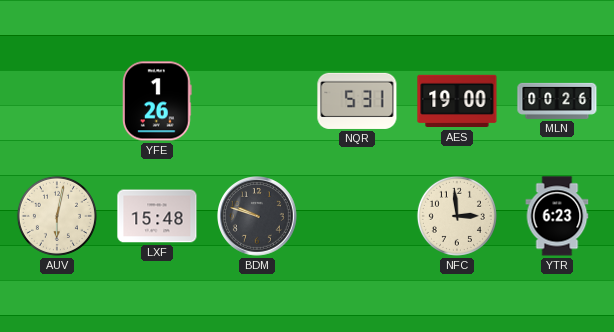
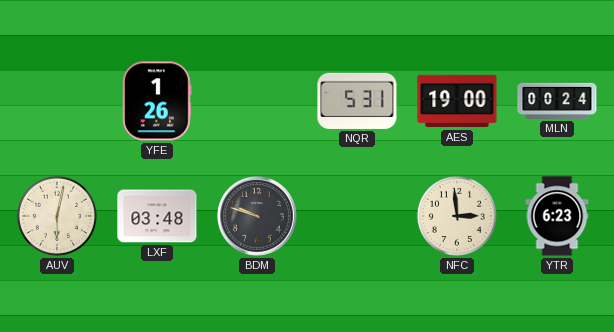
MLN: 00:26 -> 00:24 (557, 101)
LXF: 15:48 -> 03:48 (157, 216)
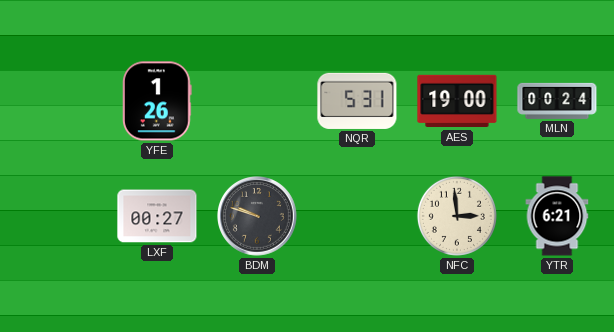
AUV: 6:02 -> none (57, 216)
LXF: 03:48 -> 00:27 (157, 216)
YTR: 6:23 -> 6:21 (557, 216)
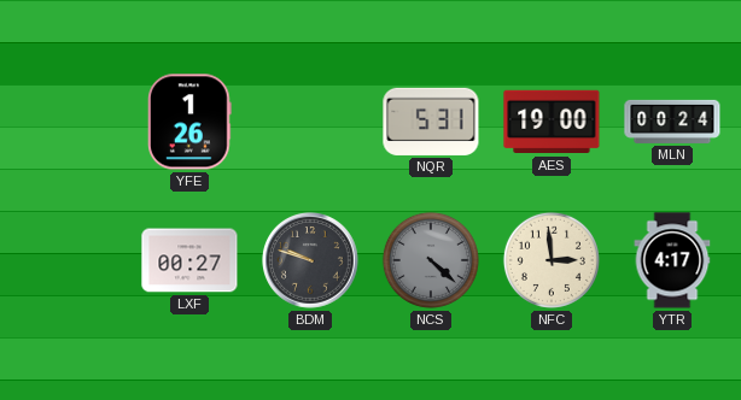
NCS: none -> 4:22 (431, 260)
YTR: 6:21 -> 4:17 (672, 260)
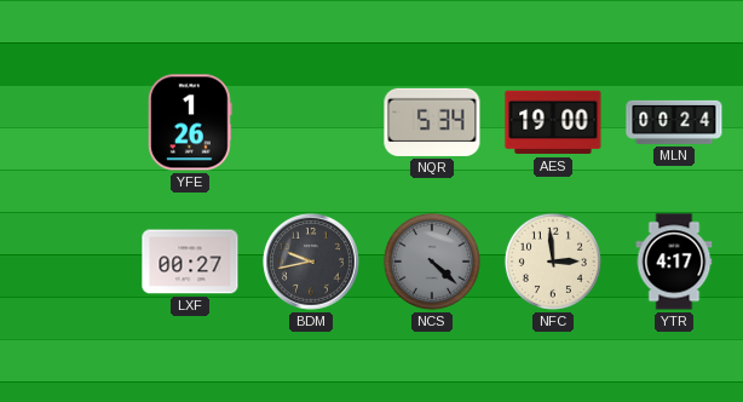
NQR: 5:31 -> 5:34 (432, 122)
BDM: 9:48 -> 9:43 (312, 263)
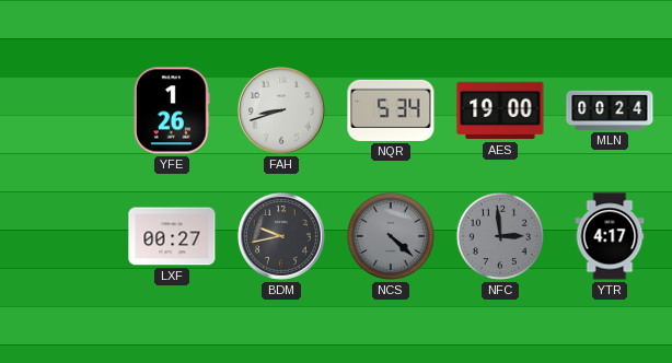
FAH: none -> 8:42 (282, 112)
NFC dial: cream -> grey (500, 236)
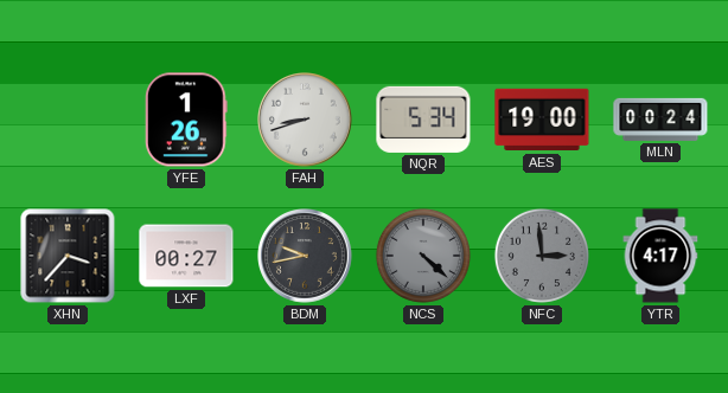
XHN: none -> 3:37 (68, 256)
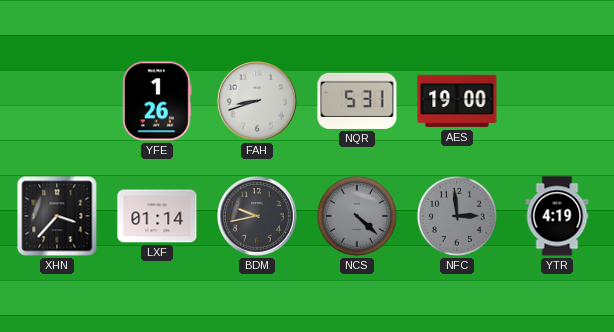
NQR: 5:34 -> 5:31 (357, 101)
MLN: 00:24 -> none (660, 120)
LXF: 00:27 -> 01:14 (157, 216)
YTR: 4:17 -> 4:19 (557, 216)
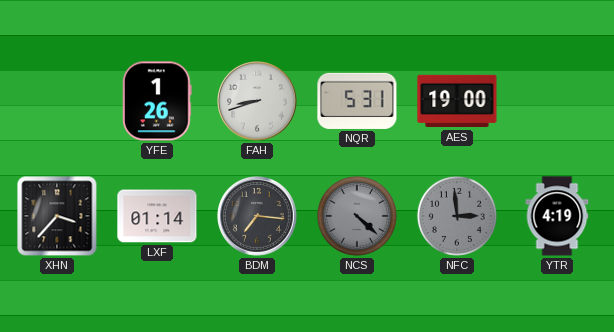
BDM: 9:43 -> 7:16 (258, 217)
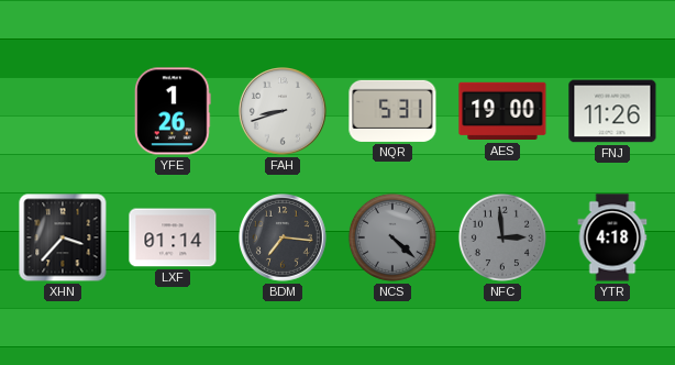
FNJ: none -> 11:26 (612, 111)
YTR: 4:19 -> 4:18 (612, 237)
